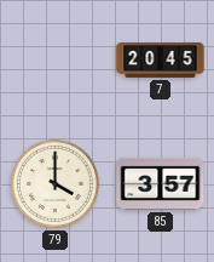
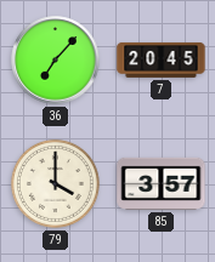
36: none -> 7:07 (56, 61)
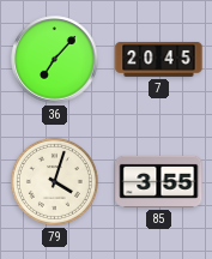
79: 4:00 -> 4:03 (54, 181)
85: 3:57 -> 3:55 (159, 181)
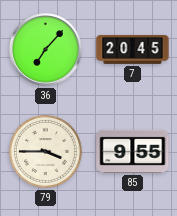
79: 4:03 -> 3:45 (45, 151)
85: 3:55 -> 9:55 (133, 151)
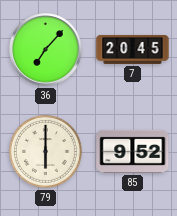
79: 3:45 -> 6:00 (45, 151)
85: 9:55 -> 9:52 (133, 151)
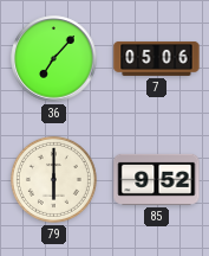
7: 20:45 -> 05:06 (157, 58)
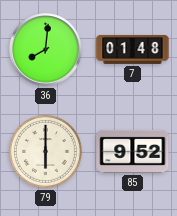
36: 7:07 -> 8:01 (46, 50)
7: 05:06 -> 01:48 (133, 49)
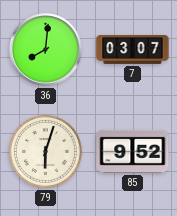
7: 01:48 -> 03:07 (133, 49)
79: 6:00 -> 6:03 (45, 151)
